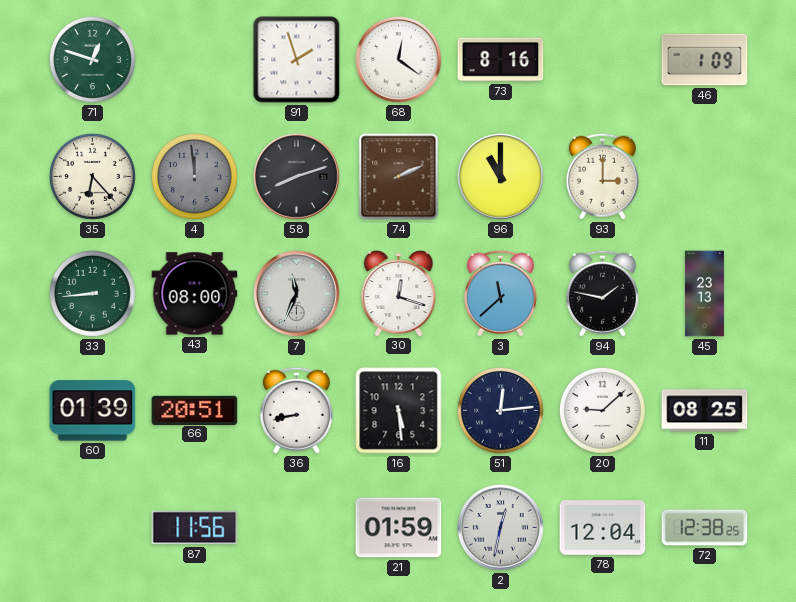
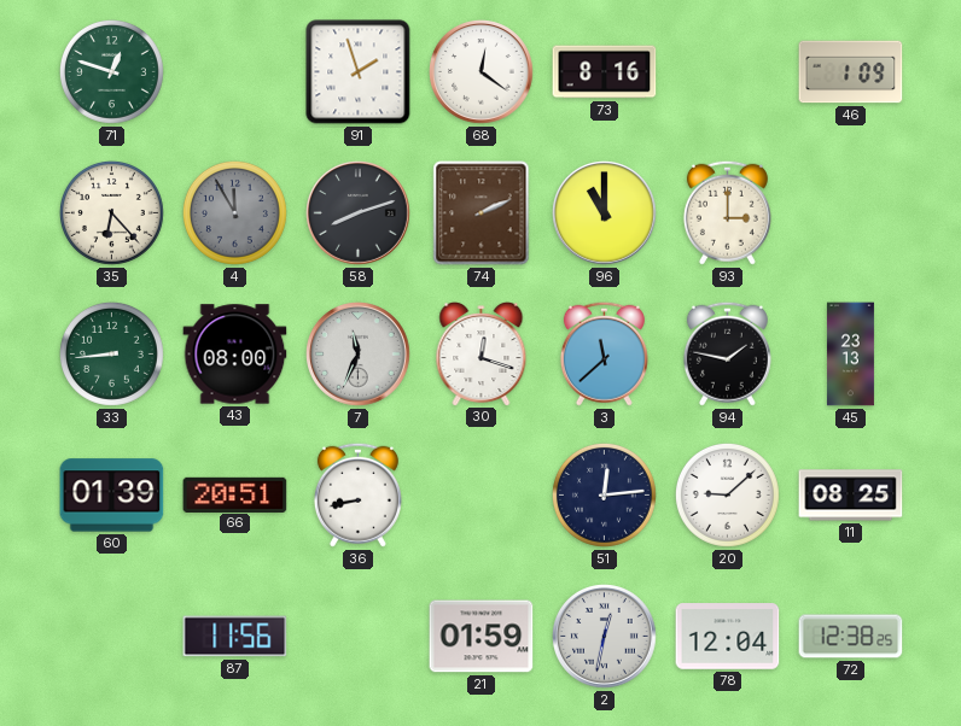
4: 11:59 -> 11:55 (234, 212)
16: 5:29 -> none (399, 411)
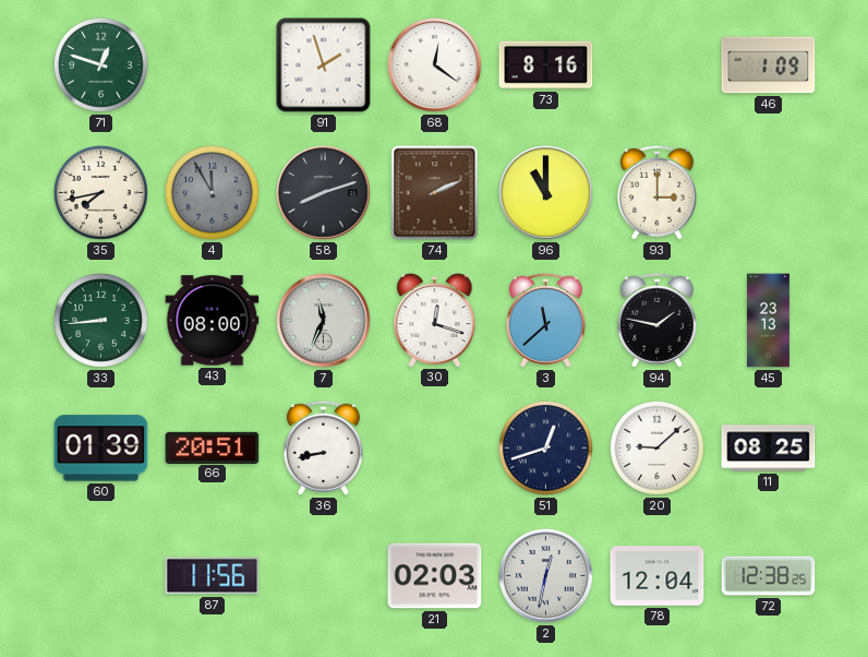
35: 6:23 -> 7:43 (100, 192)
51: 12:14 -> 12:42 (545, 447)
21: 01:59 -> 02:03 (435, 576)
